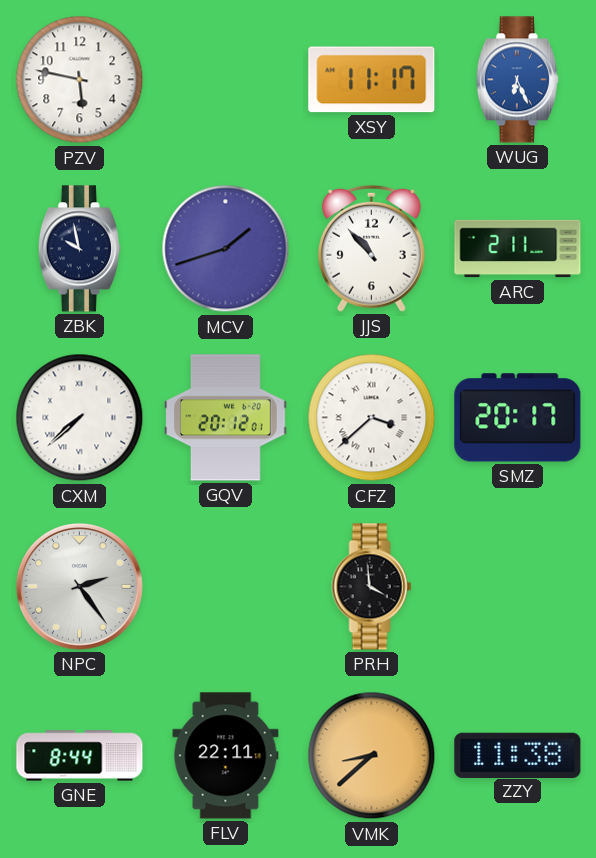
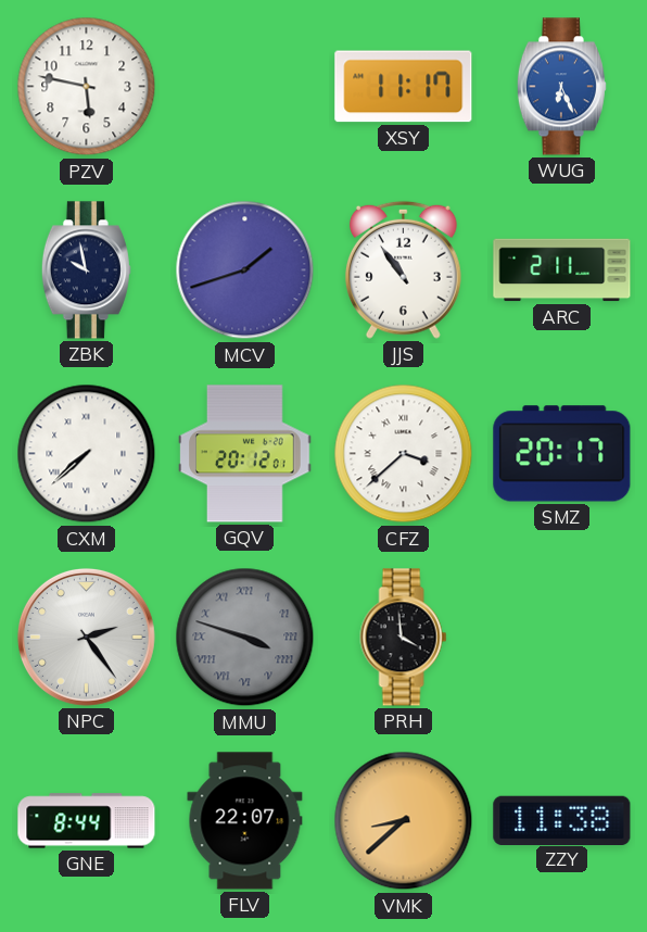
JJS: 10:53 -> 10:54 (403, 269)
MMU: none -> 3:48 (245, 638)
FLV: 22:11 -> 22:07 (245, 821)
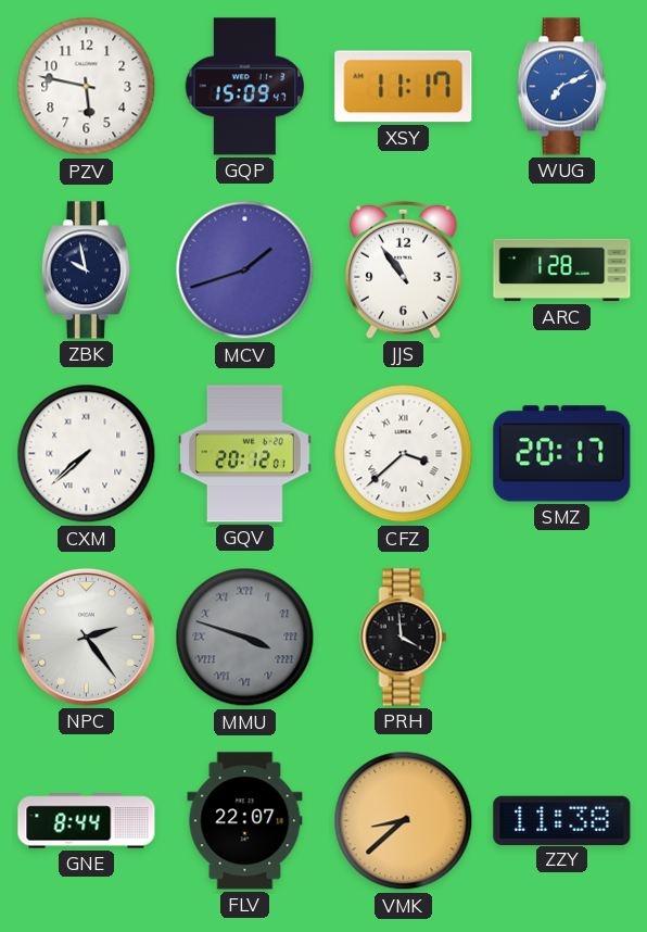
GQP: none -> 15:09 (245, 87)
WUG: 6:26 -> 7:11 (561, 87)
ARC: 2:11 -> 1:28 (562, 270)
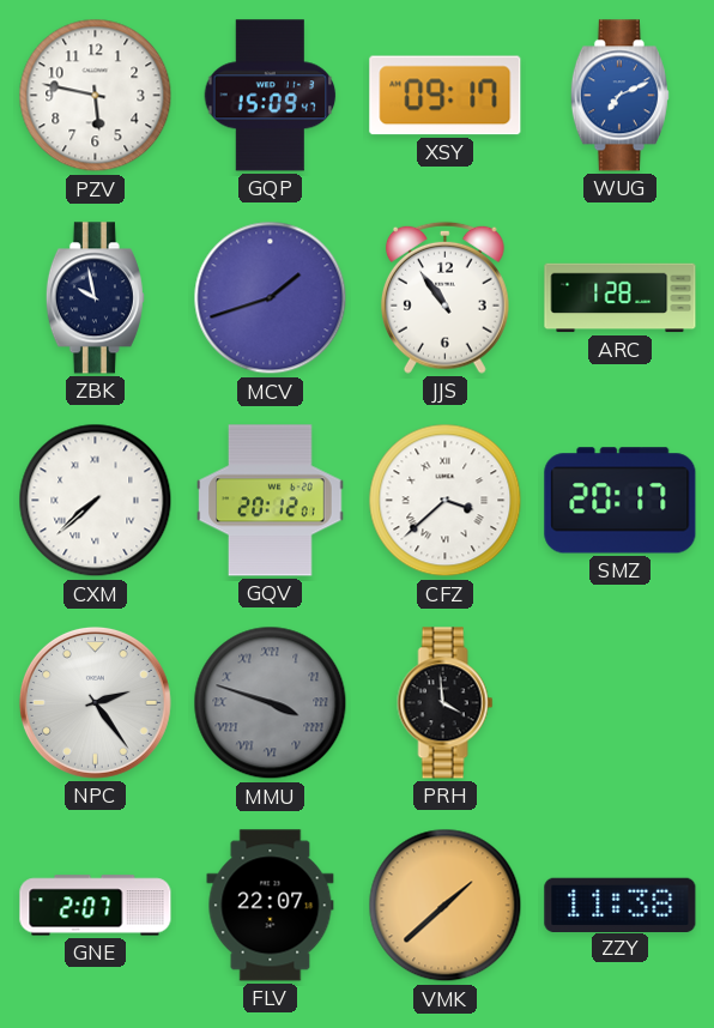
XSY: 11:17 -> 09:17 (446, 96)
GNE: 8:44 -> 2:07 (96, 906)
VMK: 8:38 -> 1:38 (446, 906)
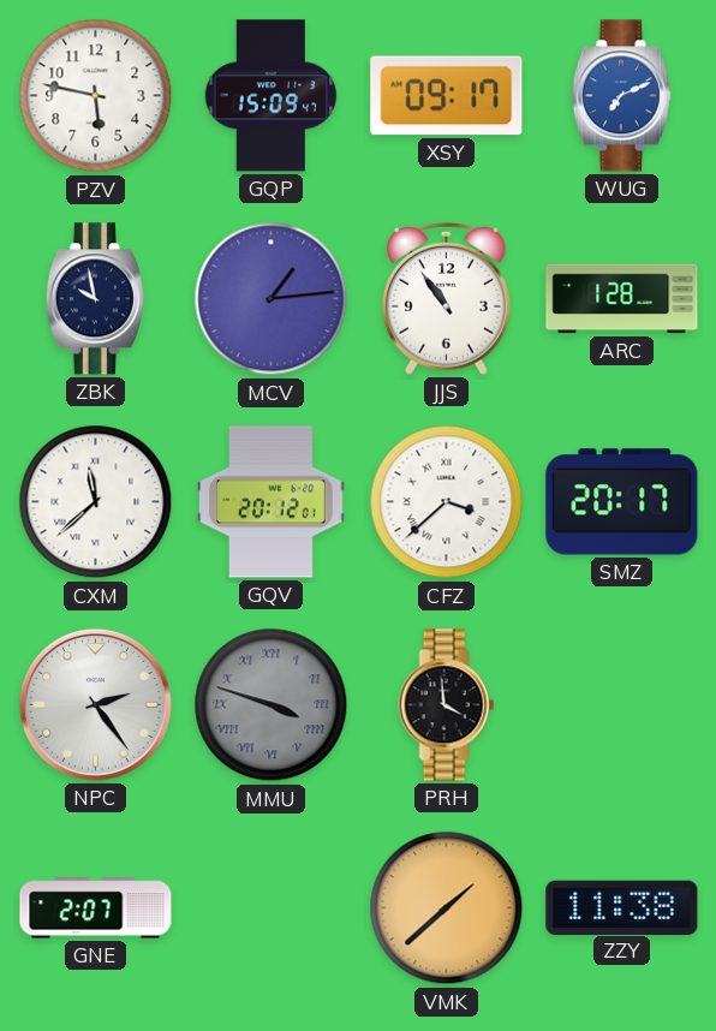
MCV: 1:42 -> 1:14 (272, 299)
CXM: 7:38 -> 11:38 (96, 502)
FLV: 22:07 -> none (271, 906)
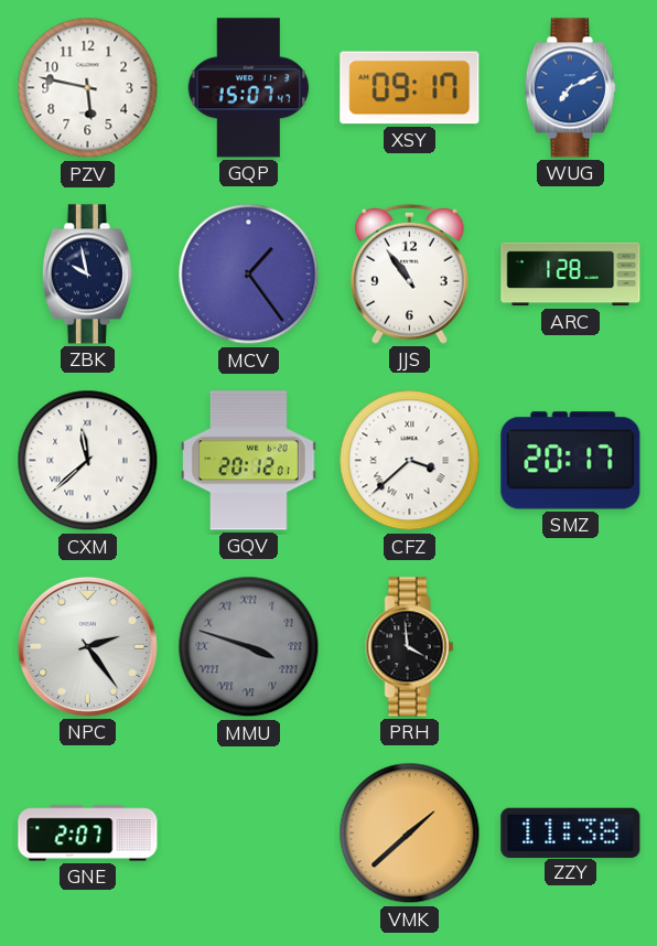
GQP: 15:09 -> 15:07 (249, 88)
MCV: 1:14 -> 1:24 (249, 275)
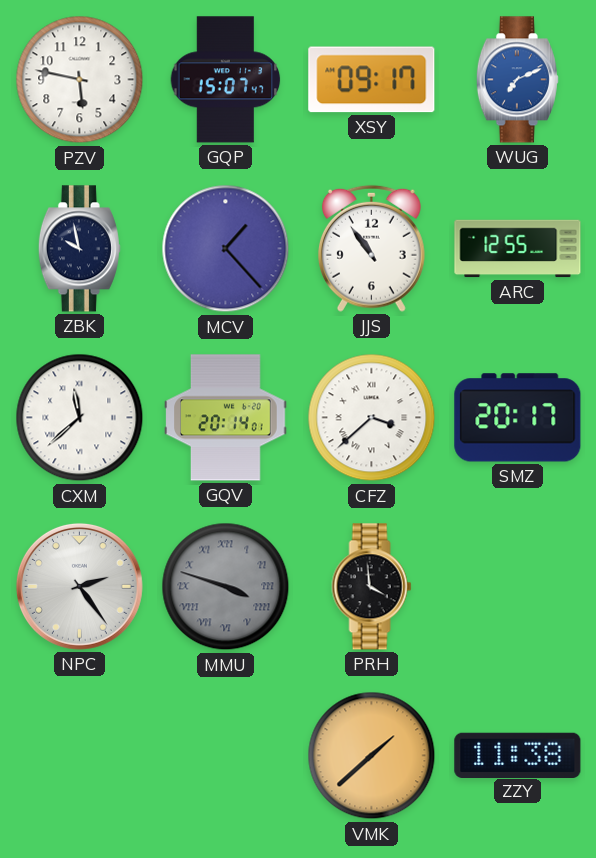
MCV: 1:24 -> 1:23 (226, 249)
ARC: 1:28 -> 12:55 (518, 249)
GQV: 20:12 -> 20:14 (226, 418)
GNE: 2:07 -> none (88, 834)
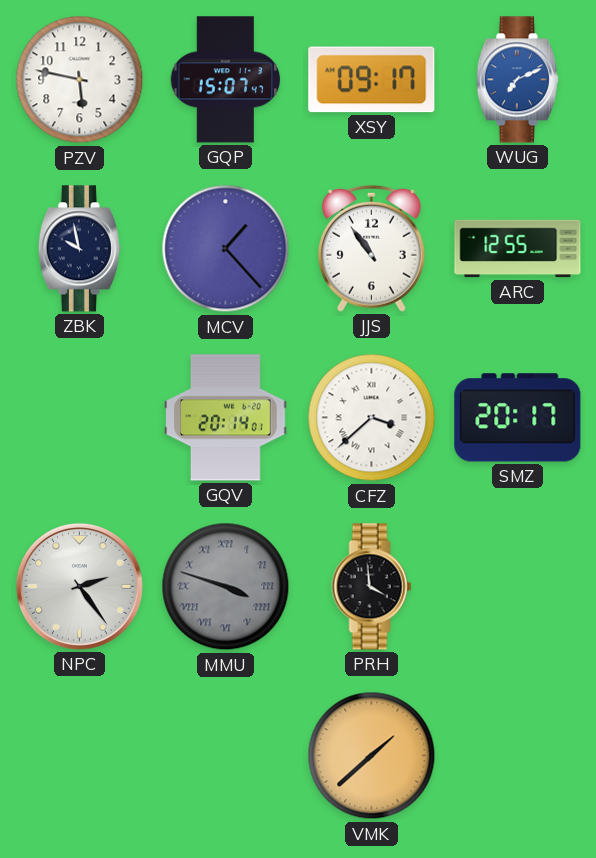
CXM: 11:38 -> none (80, 418)
ZZY: 11:38 -> none (518, 755)
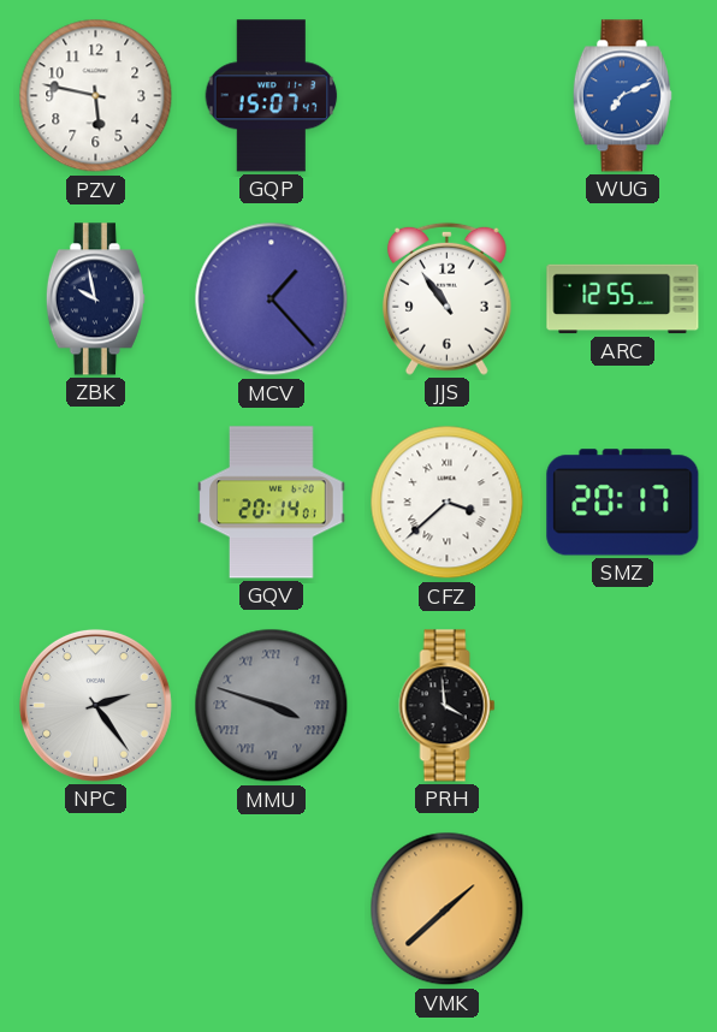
XSY: 09:17 -> none (372, 80)
